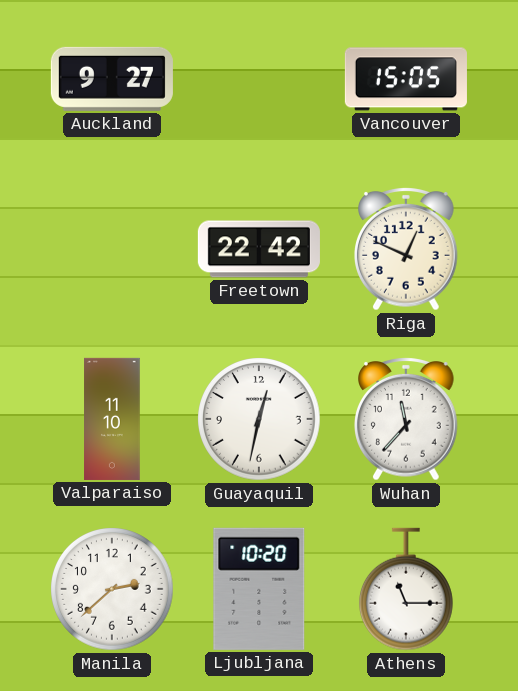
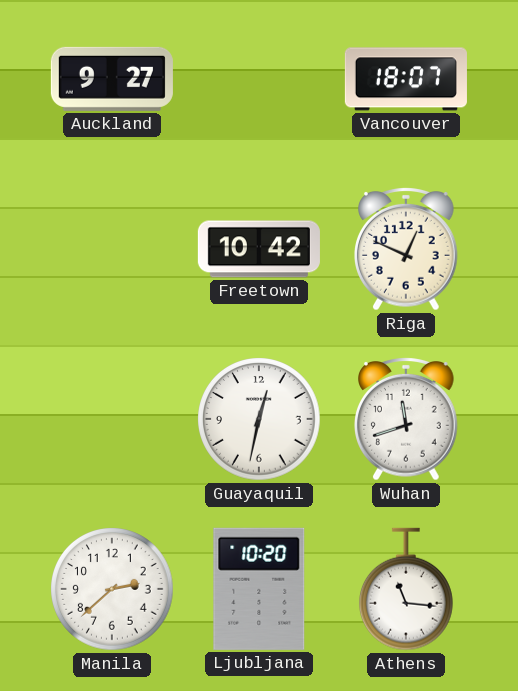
Vancouver: 15:05 -> 18:07 (406, 79)
Freetown: 22:42 -> 10:42 (259, 249)
Valparaiso: 11:10 -> none (112, 419)
Wuhan: 11:37 -> 11:42 (407, 420)
Athens: 11:15 -> 11:16 (406, 589)
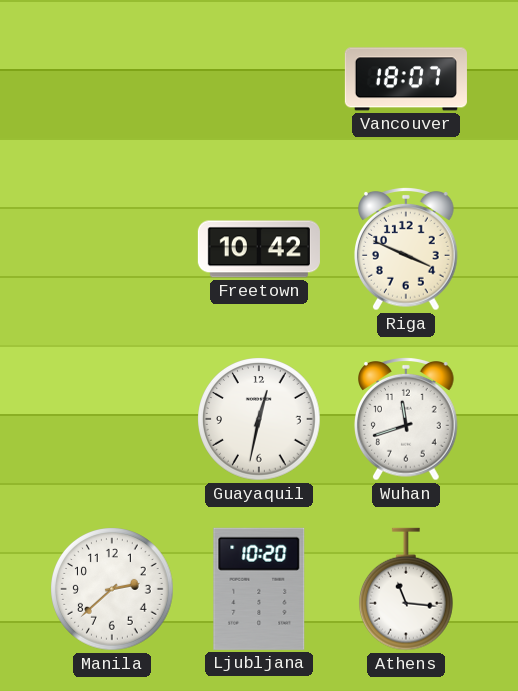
Auckland: 9:27 -> none (112, 79)
Riga: 12:49 -> 3:49 (407, 250)
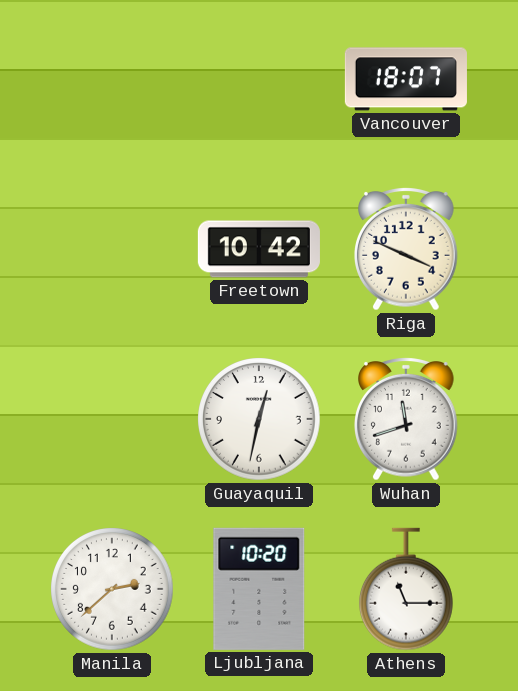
Athens: 11:16 -> 11:15 (406, 589)
